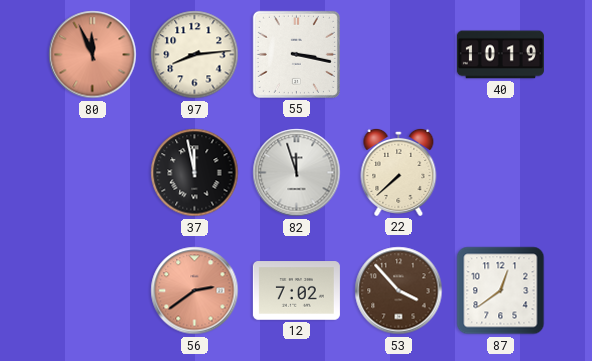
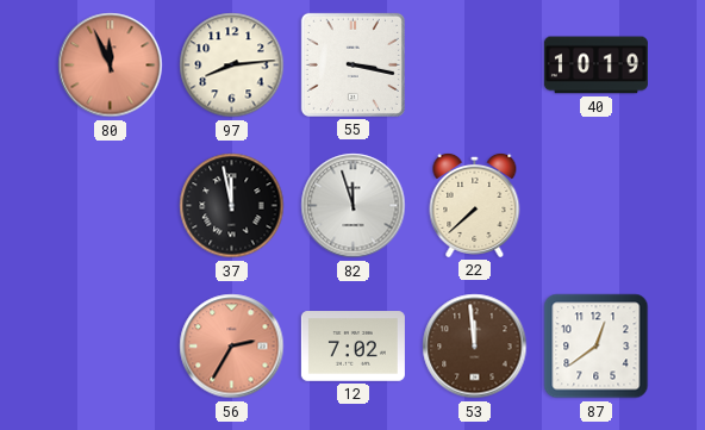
56: 2:39 -> 2:35 (232, 347)
53: 3:53 -> 11:59 (475, 347)
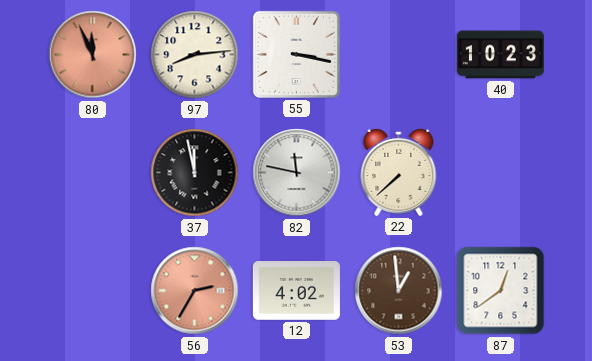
40: 10:19 -> 10:23 (500, 55)
82: 11:57 -> 11:47 (297, 173)
12: 7:02 -> 4:02 (296, 291)
53: 11:59 -> 12:59 (399, 291)
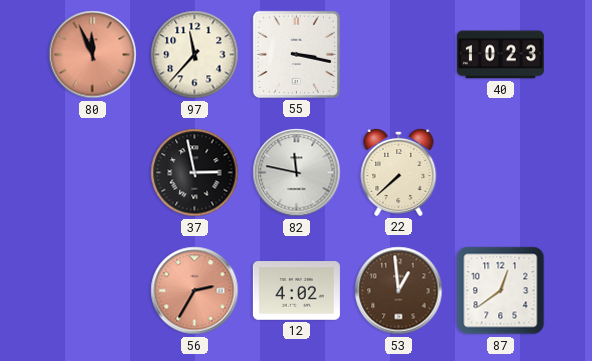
97: 8:14 -> 11:37 (195, 55)
37: 11:58 -> 2:58 (195, 173)
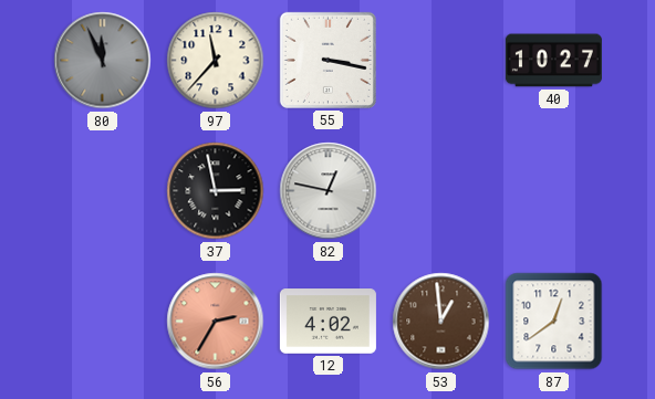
80 dial: salmon -> grey (103, 61)
40: 10:23 -> 10:27 (553, 61)
82: 11:47 -> 12:47 (329, 191)
22: 7:38 -> none (399, 172)
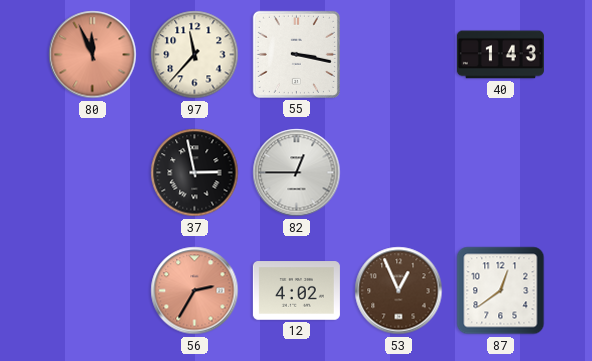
80 dial: grey -> salmon (93, 55)
40: 10:27 -> 1:43 (500, 55)
82: 12:47 -> 12:45 (297, 173)
53: 12:59 -> 12:56 (399, 291)
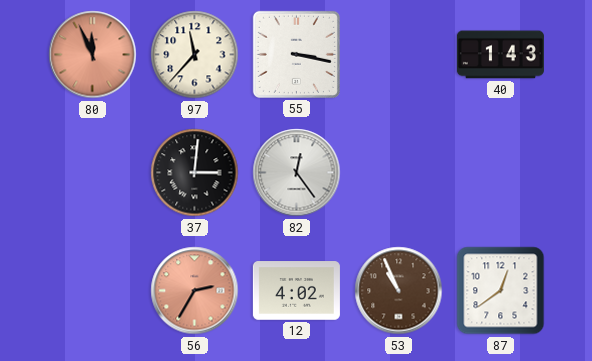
37: 2:58 -> 3:01 (195, 173)
82: 12:45 -> 12:24 (297, 173)
53: 12:56 -> 10:56 (399, 291)
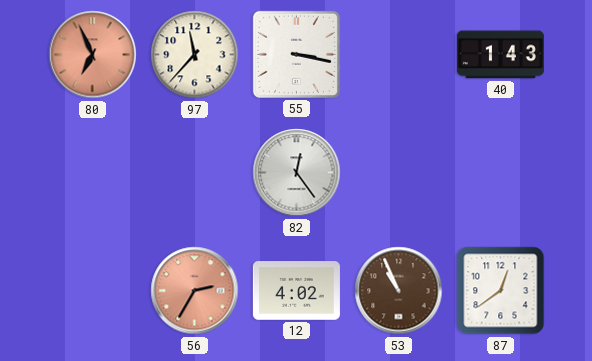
80: 11:56 -> 6:56 (93, 55)
37: 3:01 -> none (195, 173)
